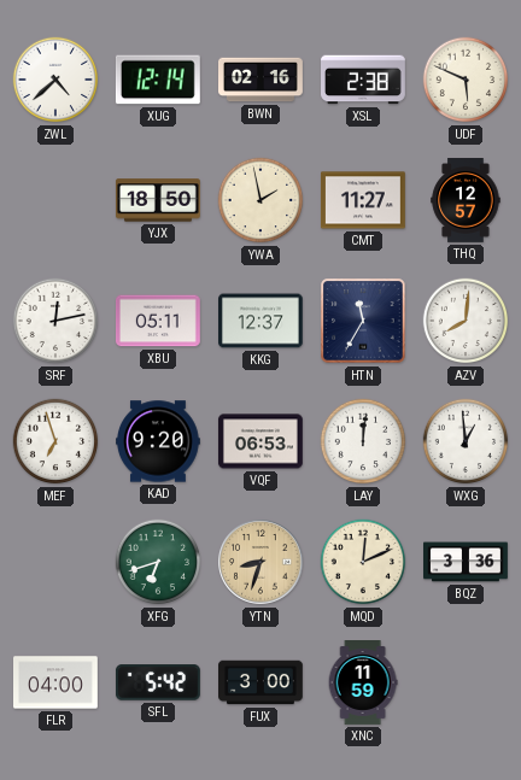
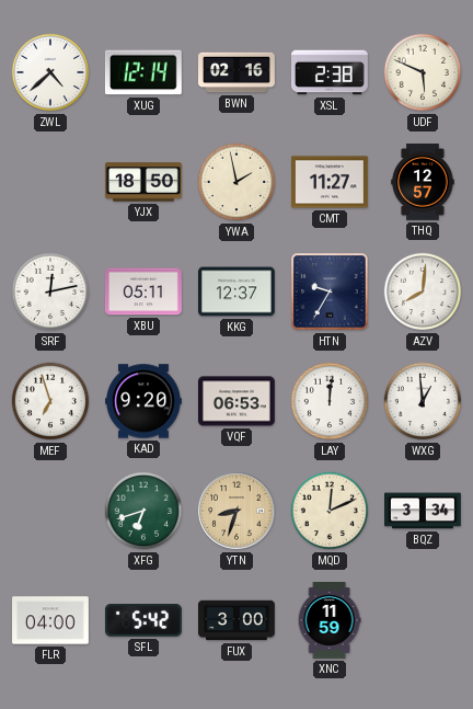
HTN: 11:35 -> 9:35 (330, 291)
BQZ: 3:36 -> 3:34 (424, 511)
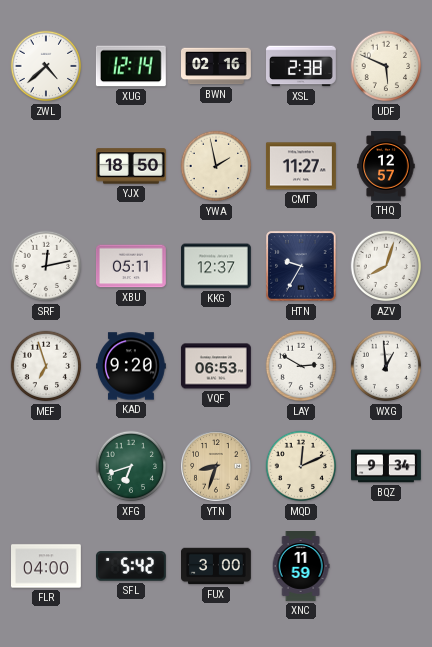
AZV: 8:01 -> 8:03 (386, 266)
LAY: 12:01 -> 2:50 (301, 366)
BQZ: 3:34 -> 9:34 (387, 466)
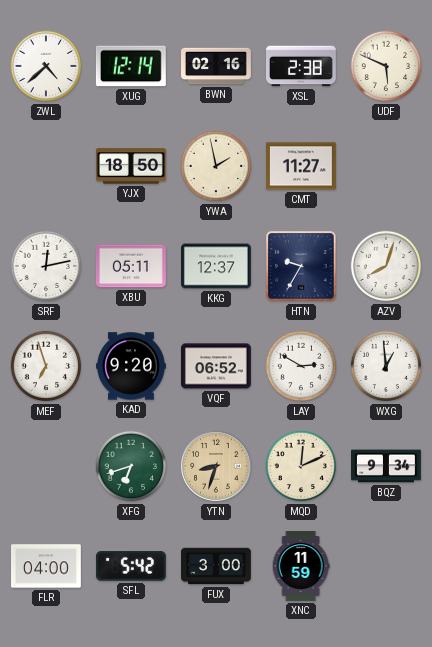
THQ: 12:57 -> none (386, 167)
VQF: 06:53 -> 06:52 (216, 366)
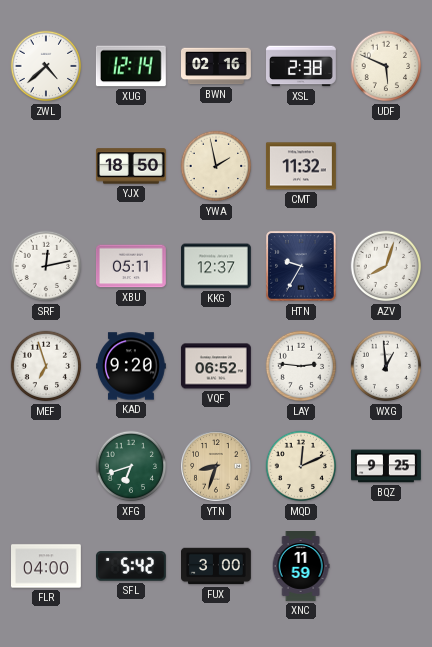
CMT: 11:27 -> 11:32 (301, 166)
LAY: 2:50 -> 2:46 (301, 366)
BQZ: 9:34 -> 9:25 (387, 466)
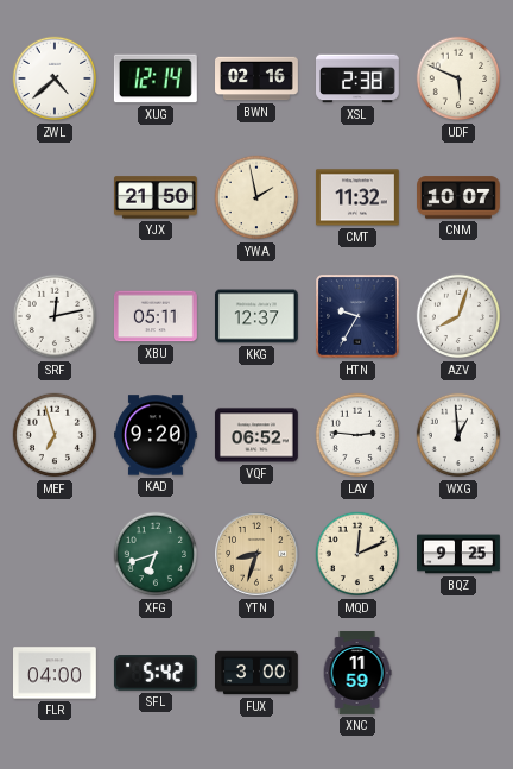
YJX: 18:50 -> 21:50 (156, 197)
CNM: none -> 10:07 (460, 197)
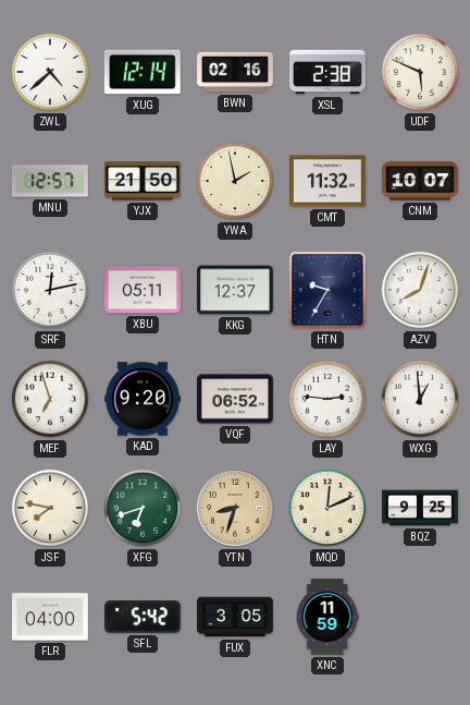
MNU: none -> 12:57 (51, 181)
JSF: none -> 7:47 (50, 508)
FUX: 3:00 -> 3:05 (236, 617)
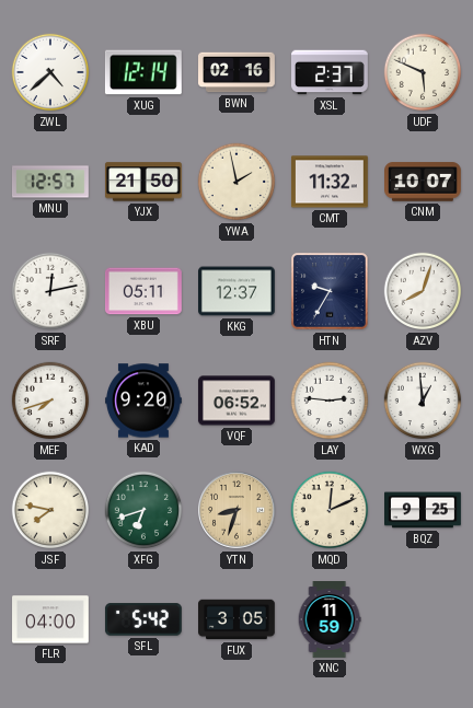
XSL: 2:38 -> 2:37 (331, 72)
MEF: 6:57 -> 7:42 (50, 401)
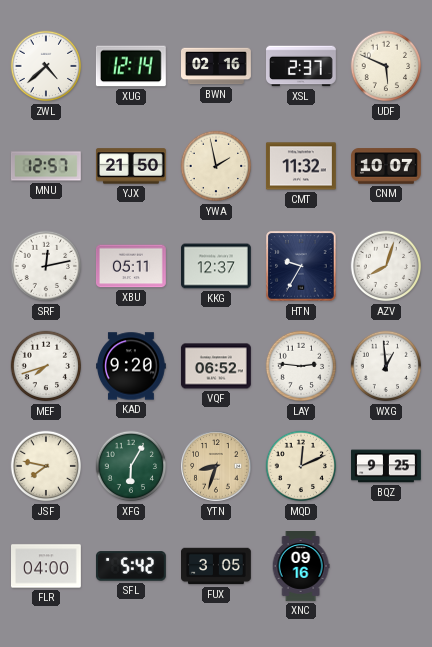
XFG: 6:42 -> 6:05 (131, 466)
XNC: 11:59 -> 09:16 (301, 567)
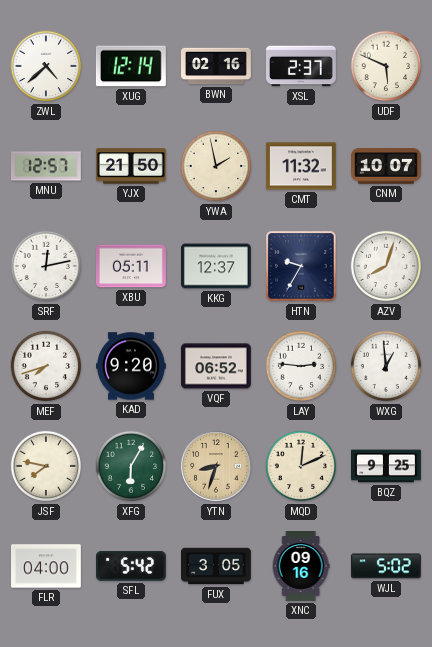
WJL: none -> 5:02 (386, 566)
